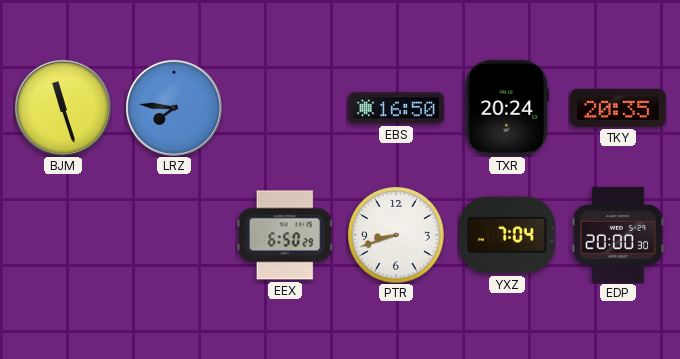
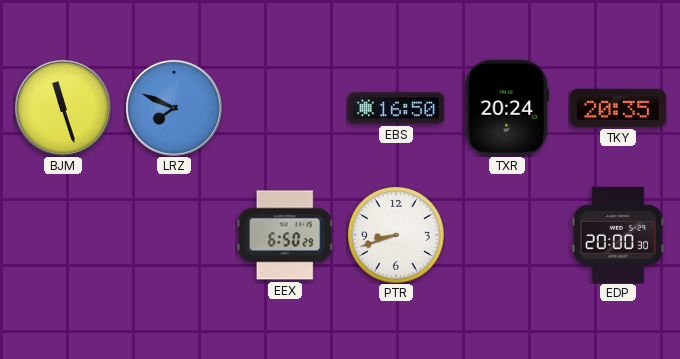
LRZ: 7:46 -> 7:49 (174, 108)
YXZ: 7:04 -> none (507, 235)
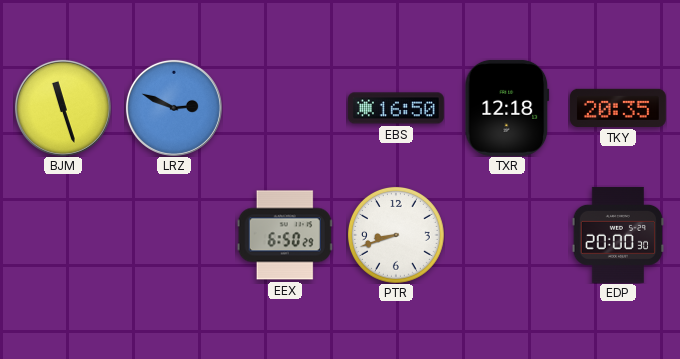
LRZ: 7:49 -> 2:49 (174, 108)
TXR: 20:24 -> 12:18 (507, 108)
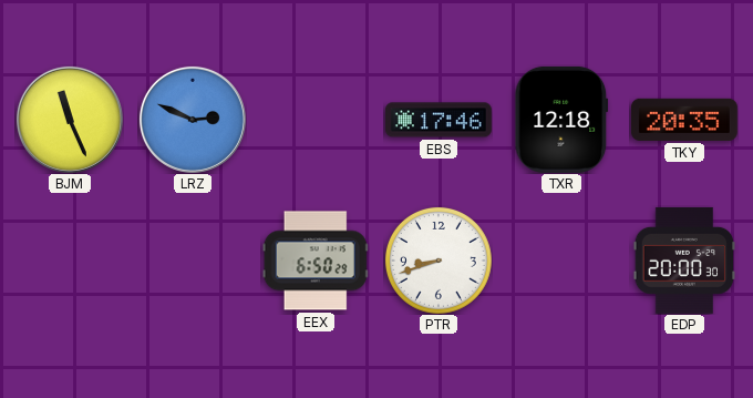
BJM: 11:27 -> 11:26 (70, 120)
EBS: 16:50 -> 17:46 (439, 120)
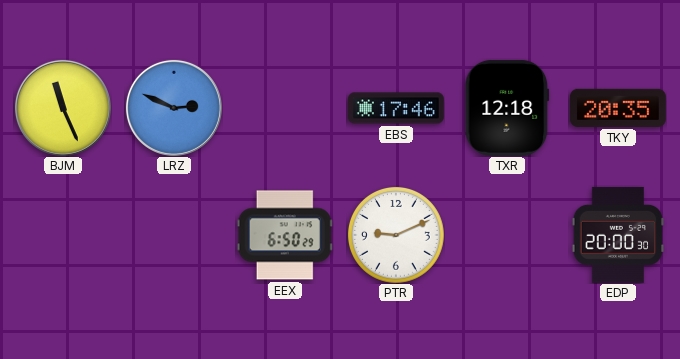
PTR: 8:42 -> 9:11 (396, 235)
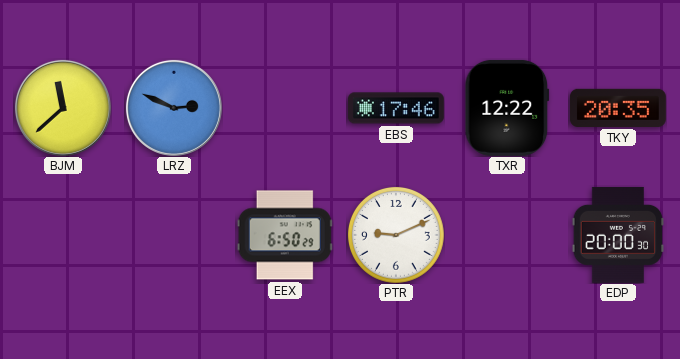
BJM: 11:26 -> 11:38 (63, 108)
TXR: 12:18 -> 12:22 (507, 108)
